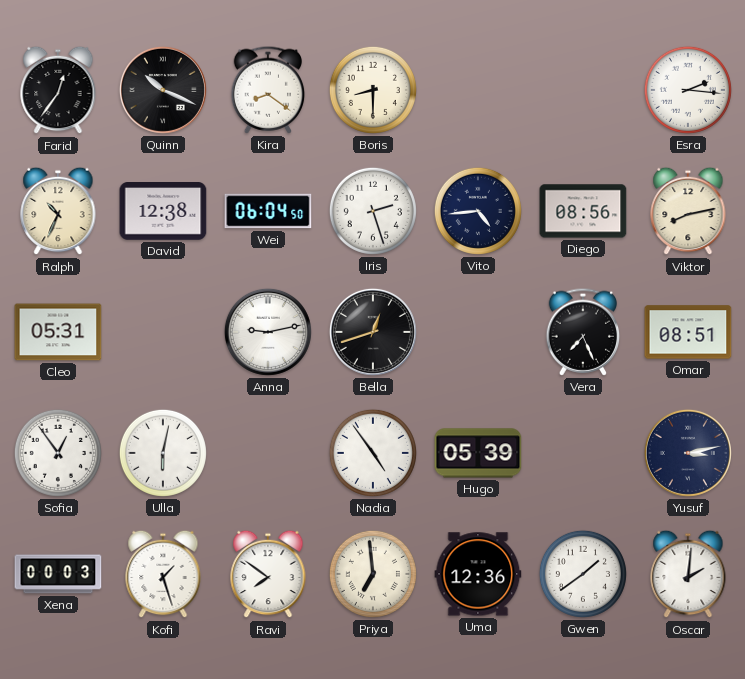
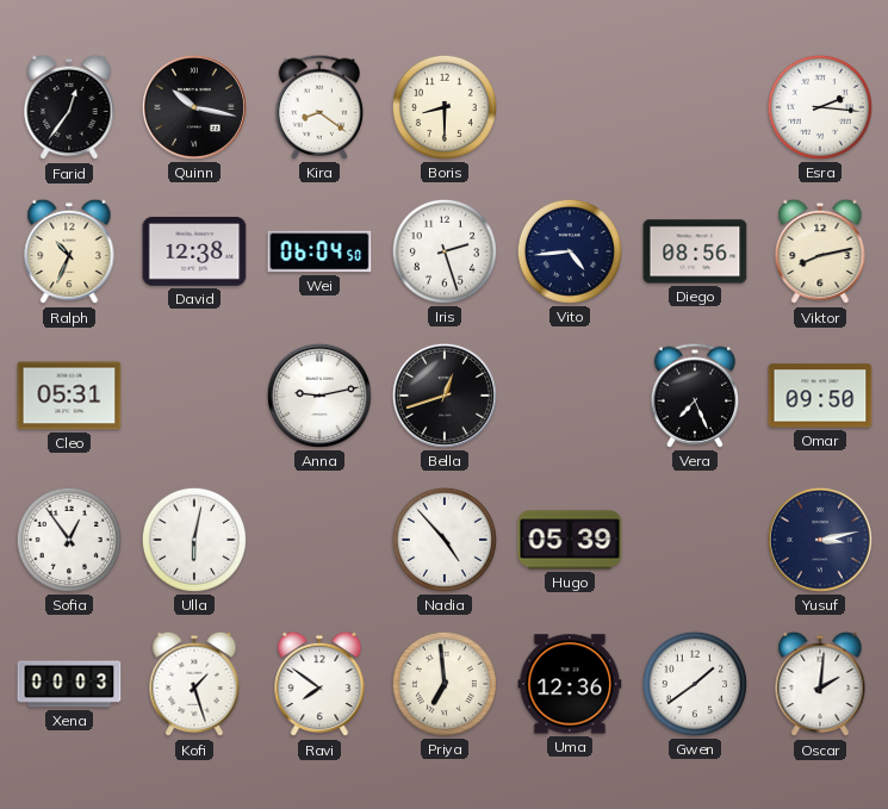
Quinn: 10:19 -> 10:17 (194, 107)
Omar: 08:51 -> 09:50 (820, 396)
Nadia: 4:54 -> 4:53 (445, 540)
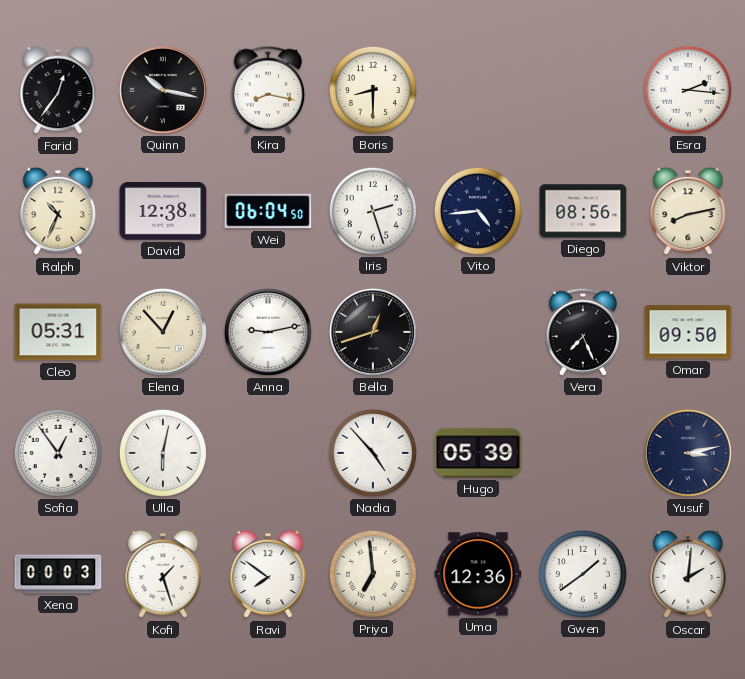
Kira: 8:21 -> 8:17 (268, 90)
Elena: none -> 12:53 (163, 332)
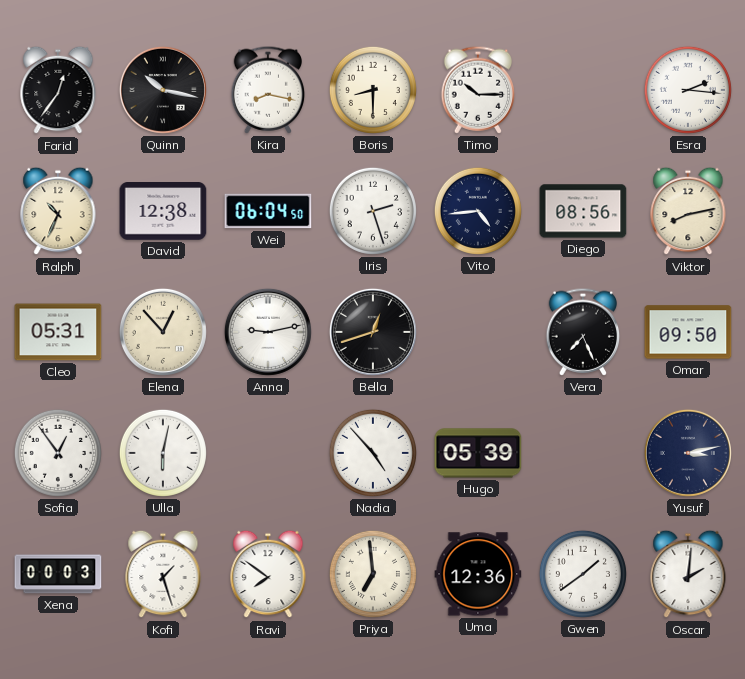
Timo: none -> 10:15 (478, 90)
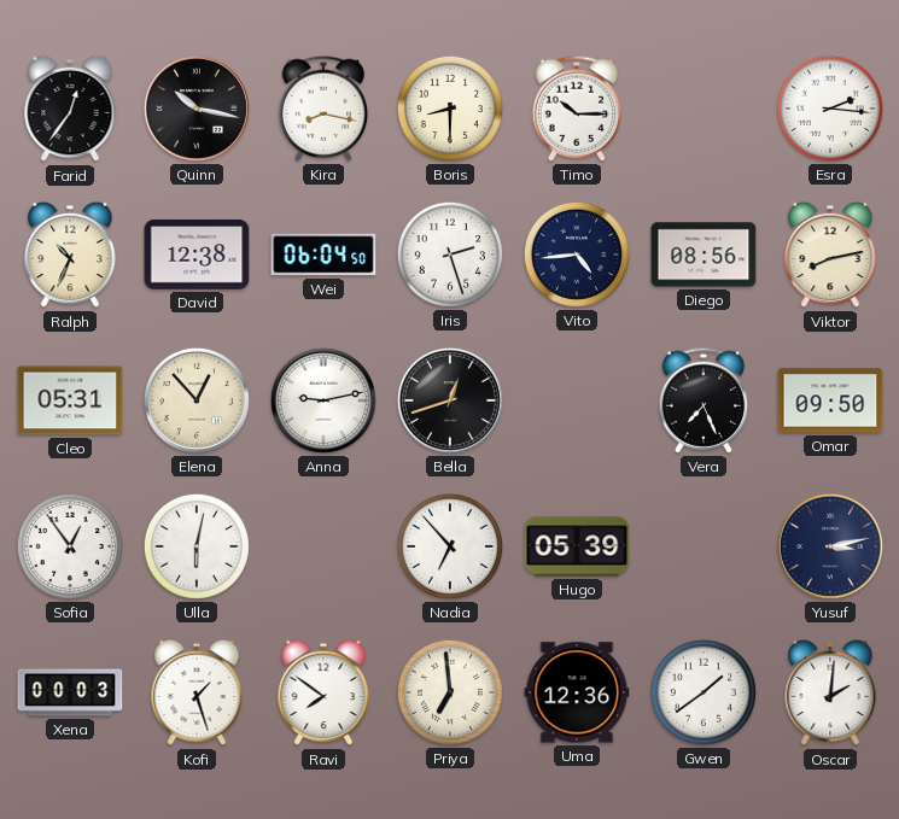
Nadia: 4:53 -> 6:53 (450, 546)
